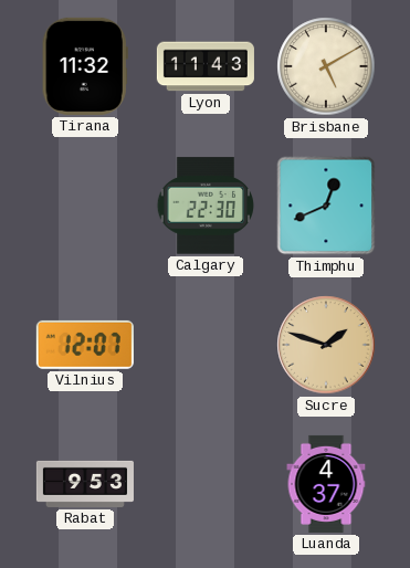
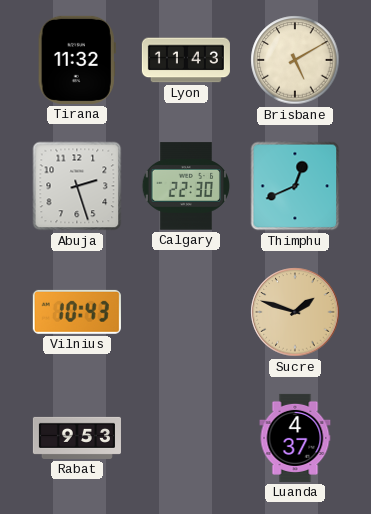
Abuja: none -> 2:27 (77, 186)
Vilnius: 12:07 -> 10:43 (77, 312)
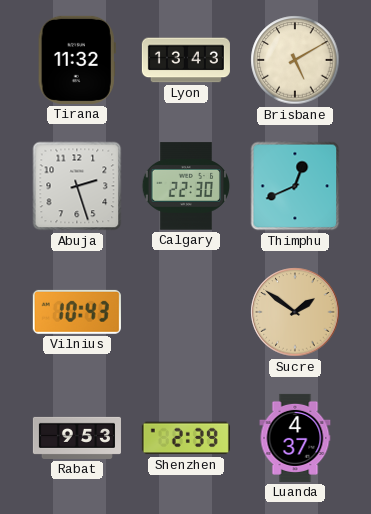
Lyon: 11:43 -> 13:43 (186, 60)
Sucre: 1:48 -> 1:51 (295, 312)
Shenzhen: none -> 2:39 (186, 438)
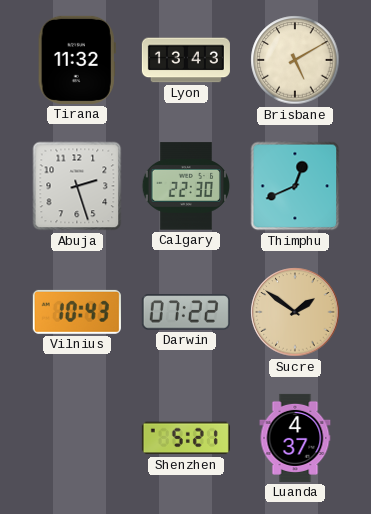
Darwin: none -> 07:22 (186, 312)
Rabat: 9:53 -> none (77, 438)
Shenzhen: 2:39 -> 5:21 (186, 438)
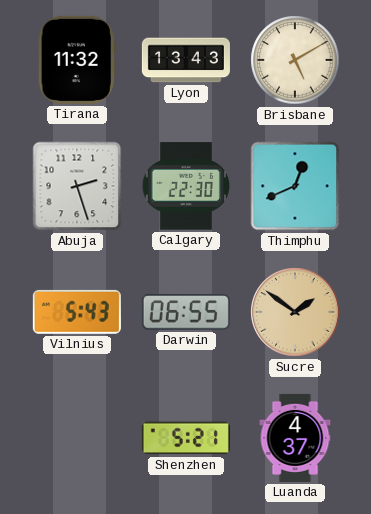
Vilnius: 10:43 -> 5:43 (77, 312)
Darwin: 07:22 -> 06:55 (186, 312)
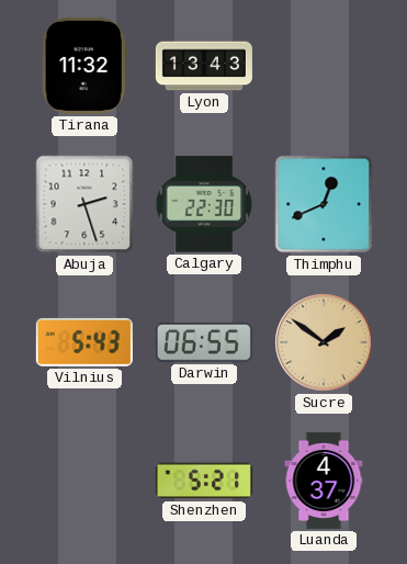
Brisbane: 5:10 -> none (295, 60)
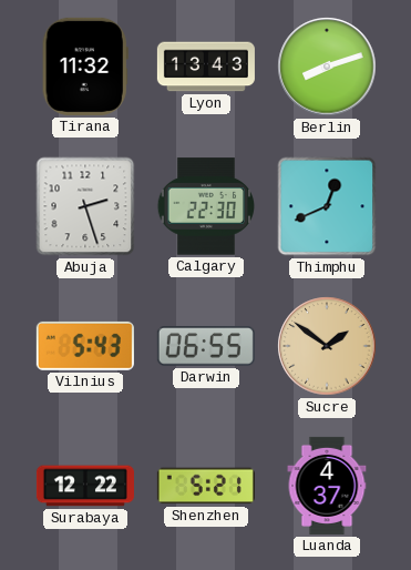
Berlin: none -> 8:12 (327, 67)
Surabaya: none -> 12:22 (85, 486)
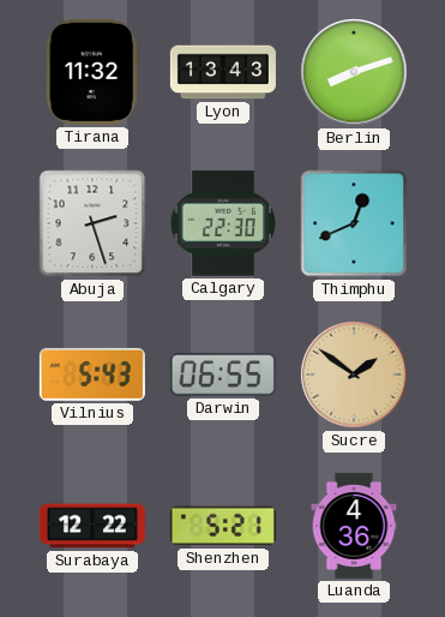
Luanda: 4:37 -> 4:36 (354, 526)
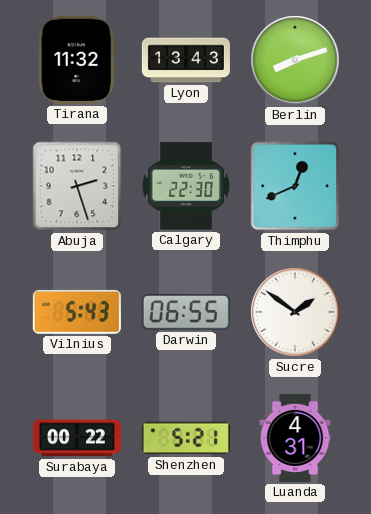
Sucre dial: champagne -> white (295, 312)
Surabaya: 12:22 -> 00:22 (77, 438)
Luanda: 4:36 -> 4:31 (295, 438)
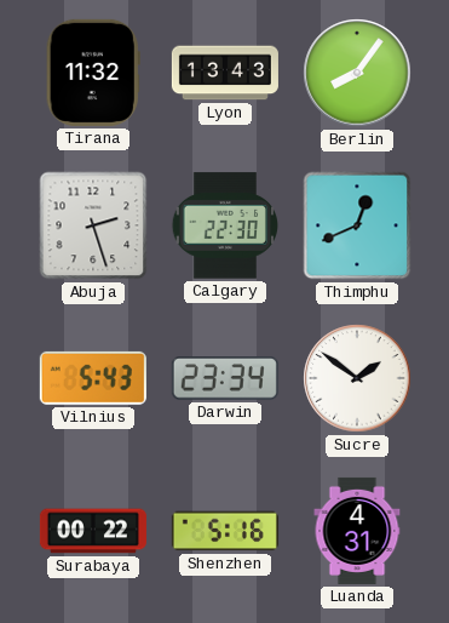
Berlin: 8:12 -> 8:06 (357, 73)
Darwin: 06:55 -> 23:34 (225, 378)
Shenzhen: 5:21 -> 5:16 (225, 531)
